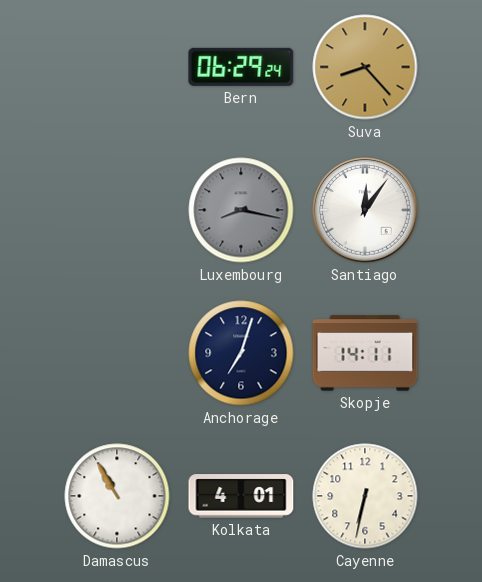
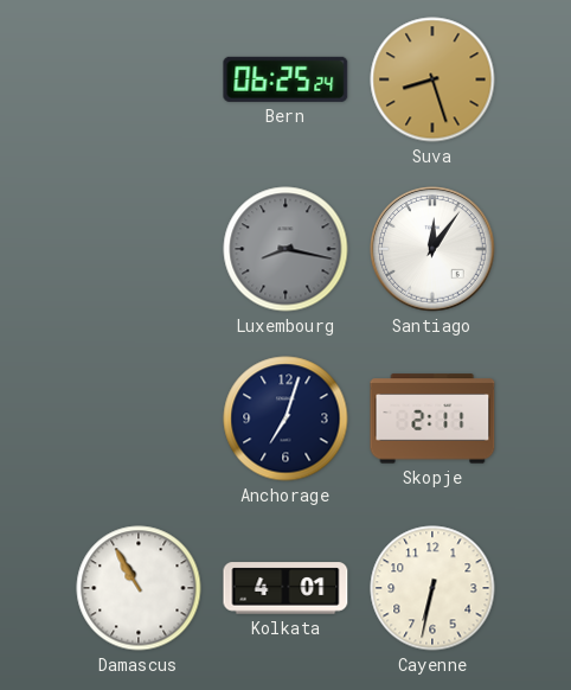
Bern: 06:29 -> 06:25 (285, 79)
Suva: 8:23 -> 8:27 (432, 79)
Skopje: 14:11 -> 2:11 (432, 419)
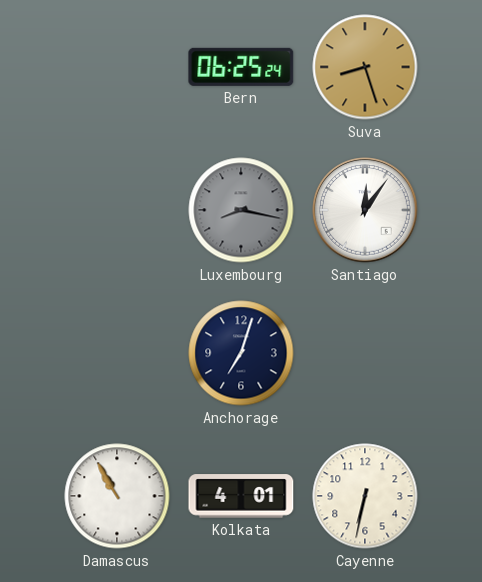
Skopje: 2:11 -> none (432, 419)
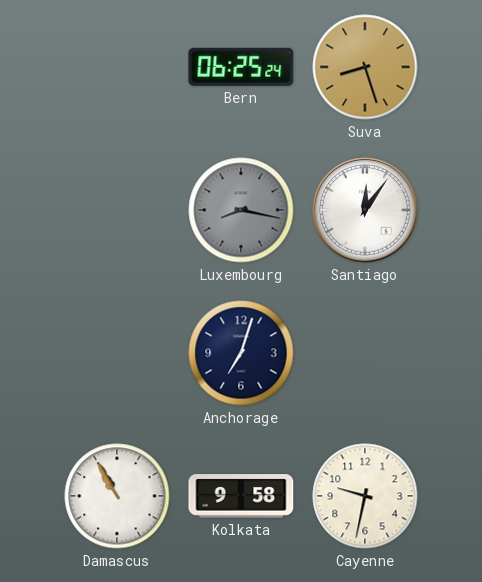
Kolkata: 4:01 -> 9:58 (241, 496)
Cayenne: 6:32 -> 9:32 (365, 496)
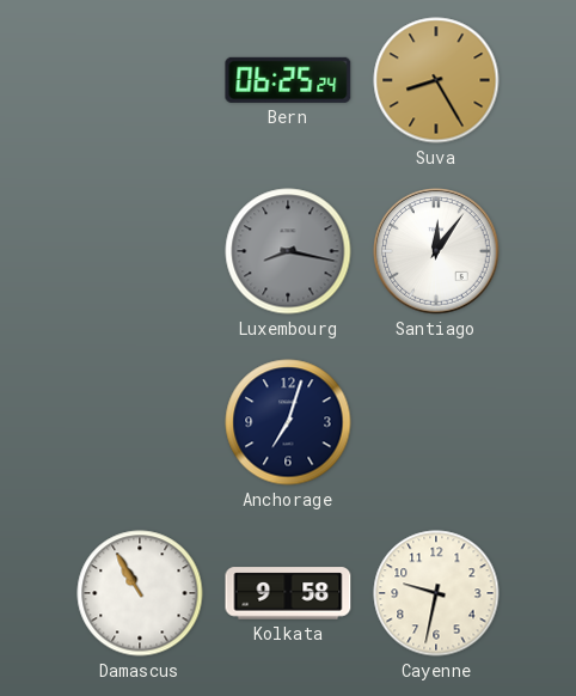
Suva: 8:27 -> 8:25 (436, 80)
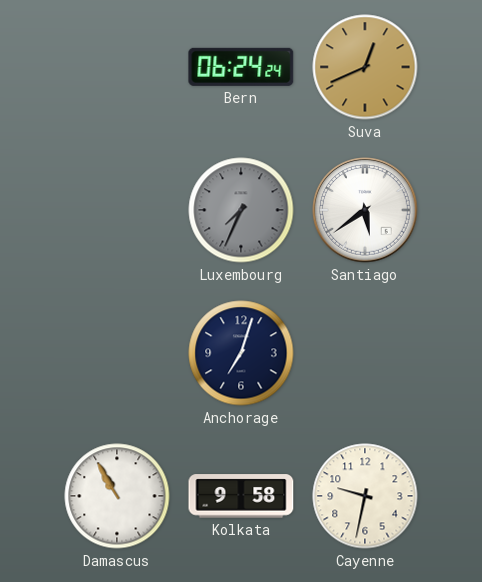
Bern: 06:25 -> 06:24 (241, 67)
Suva: 8:25 -> 12:41 (365, 67)
Luxembourg: 8:17 -> 7:34 (241, 210)
Santiago: 12:06 -> 5:39 (365, 210)
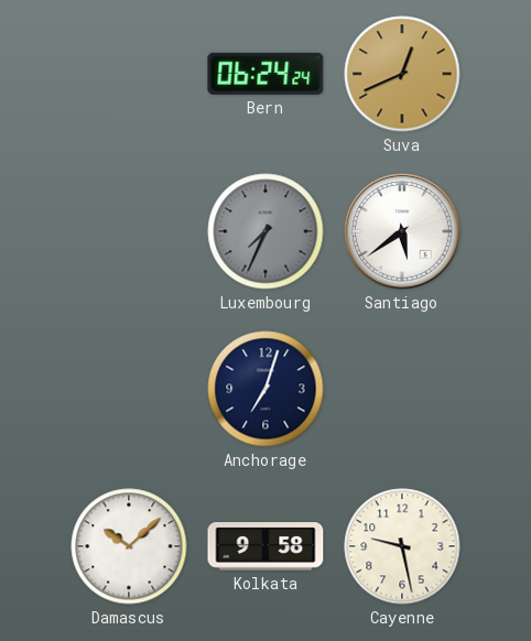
Damascus: 10:55 -> 10:08 (129, 546)
Cayenne: 9:32 -> 9:28 (402, 546)
